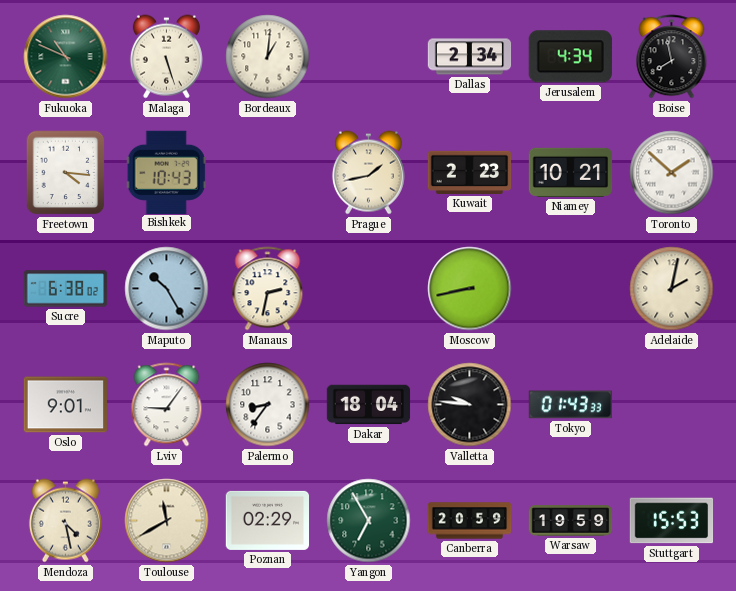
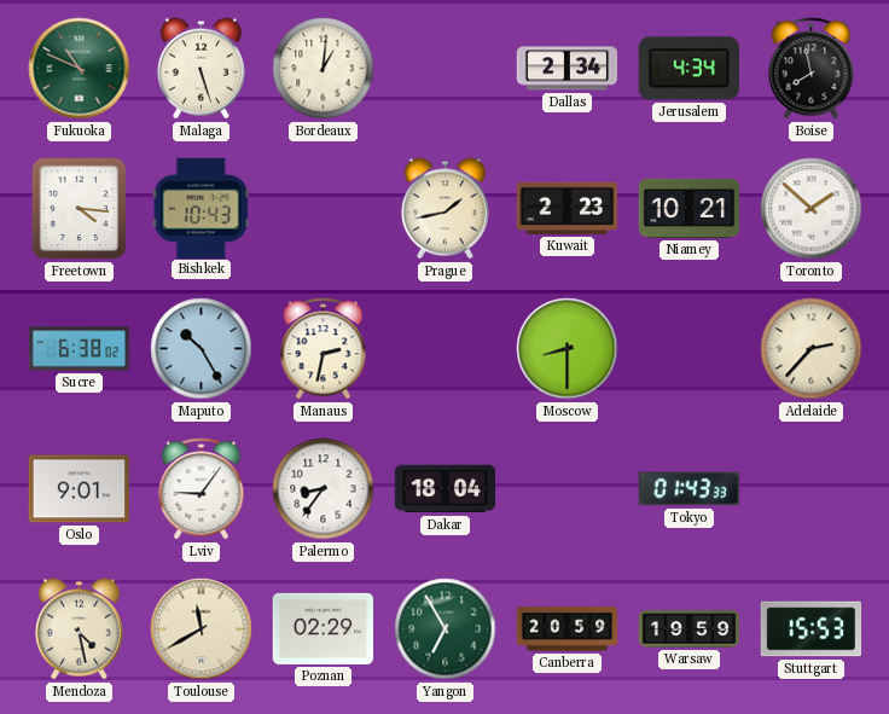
Moscow: 8:43 -> 8:30 (568, 349)
Adelaide: 2:02 -> 2:37 (812, 349)
Valletta: 9:46 -> none (470, 405)
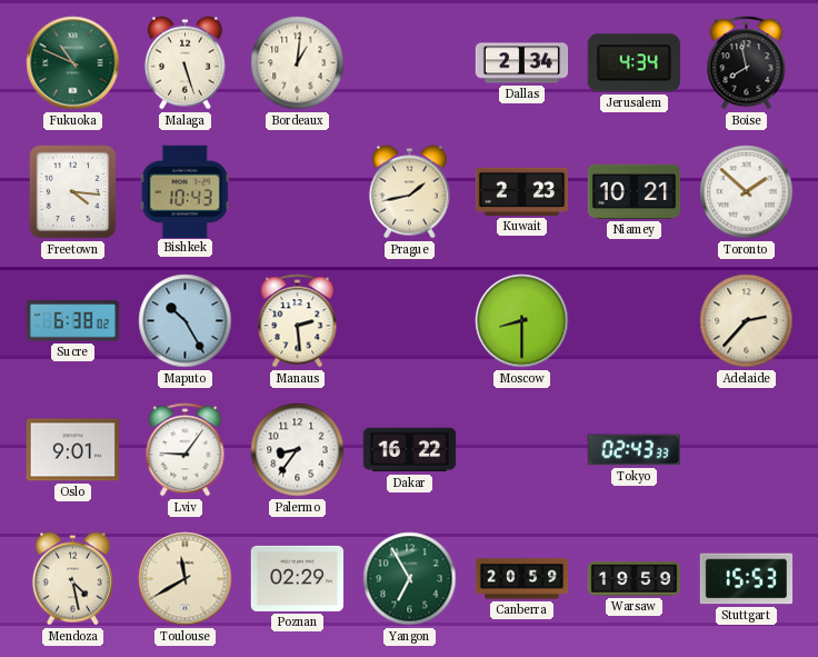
Manaus: 2:32 -> 2:29 (298, 321)
Dakar: 18:04 -> 16:22 (410, 450)
Tokyo: 01:43 -> 02:43 (634, 450)
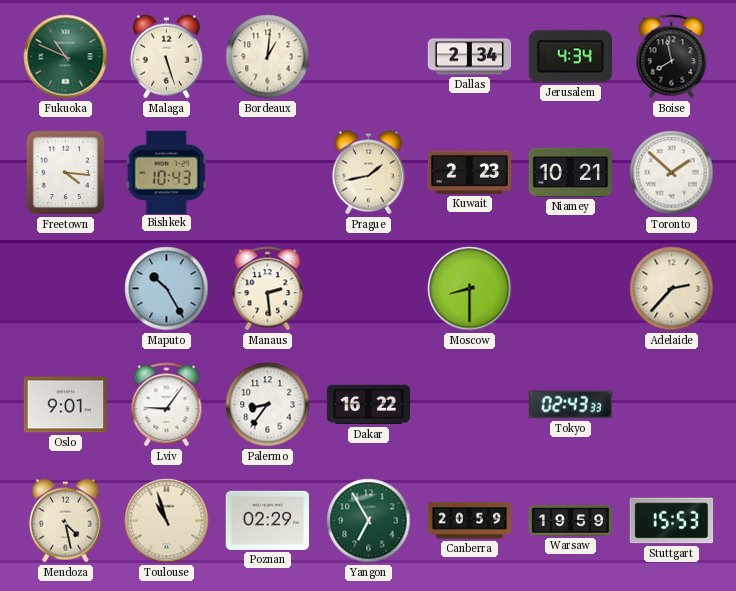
Sucre: 6:38 -> none (73, 321)
Toulouse: 11:40 -> 10:57 (167, 521)
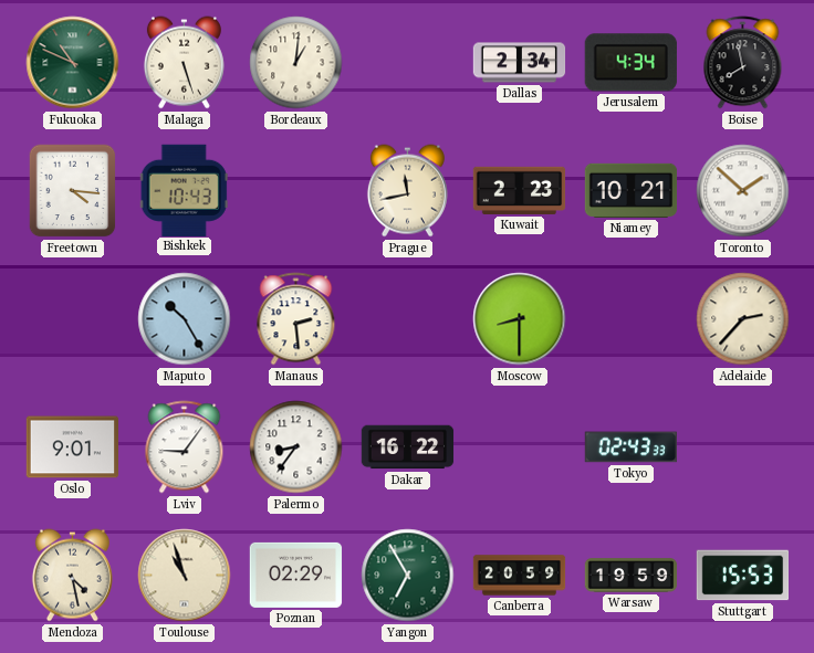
Prague: 1:43 -> 11:43 (407, 191)
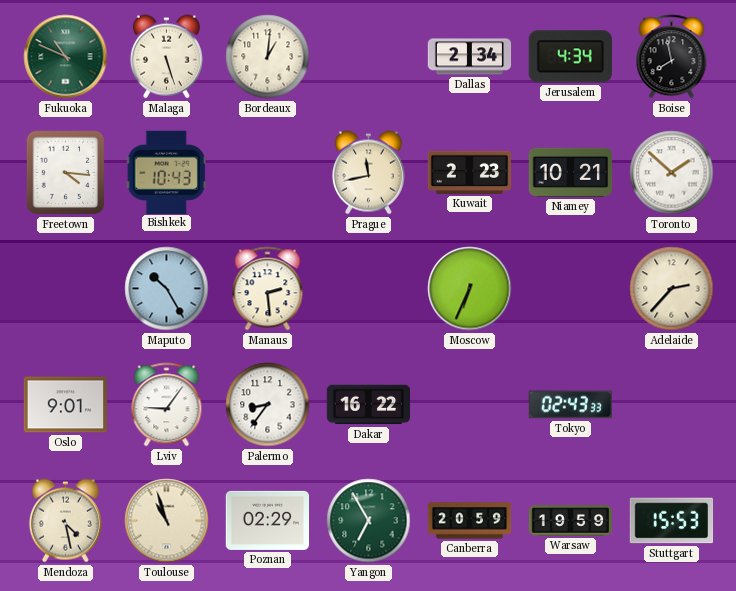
Moscow: 8:30 -> 6:34 (470, 289)
